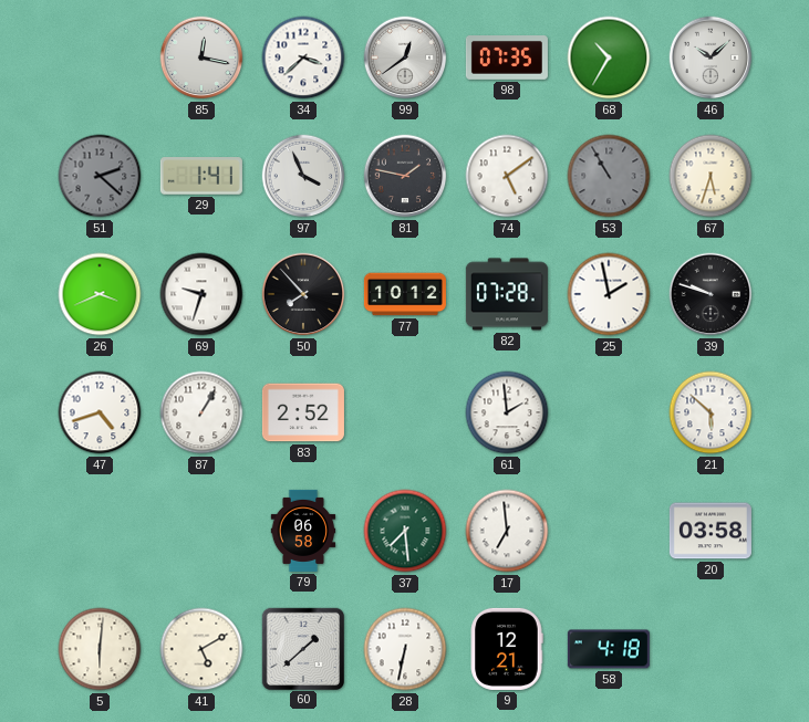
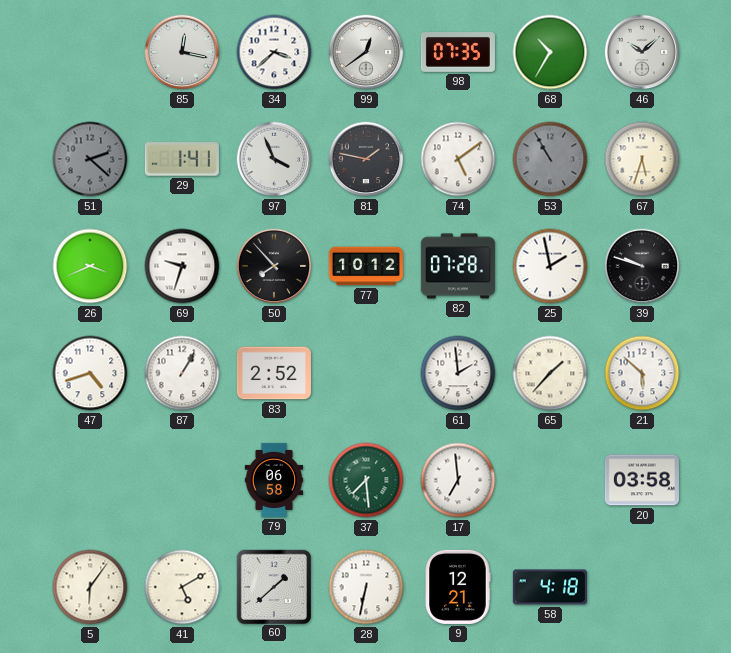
65: none -> 1:37 (550, 373)
5: 6:01 -> 6:06 (90, 587)
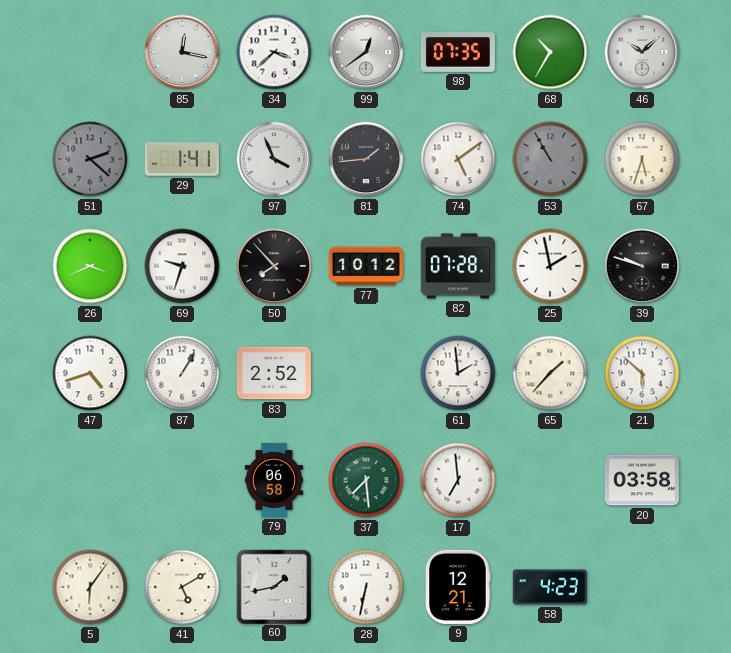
81: 1:47 -> 1:44 (366, 159)
60: 1:38 -> 1:43 (273, 586)
58: 4:18 -> 4:23 (550, 587)
